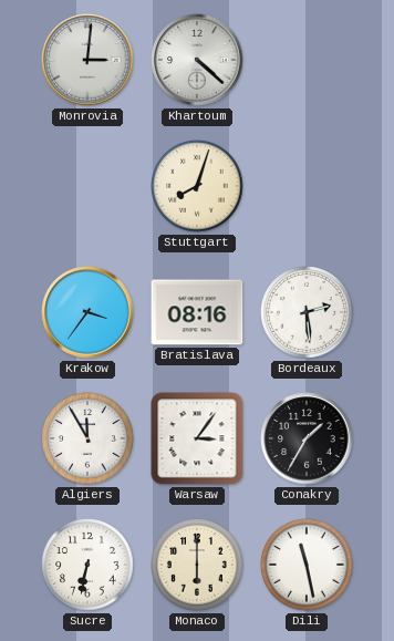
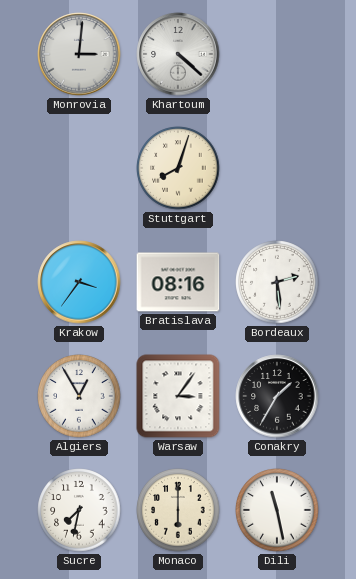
Algiers: 11:55 -> 12:55 (79, 396)
Sucre: 6:32 -> 7:32 (79, 510)
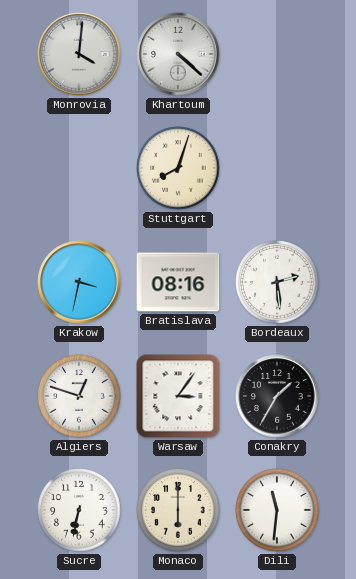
Monrovia: 3:01 -> 4:01 (79, 54)
Krakow: 3:36 -> 3:32 (79, 282)
Algiers: 12:55 -> 12:48 (79, 396)
Sucre: 7:32 -> 6:32 (79, 510)
Dili: 11:28 -> 11:31 (277, 510)
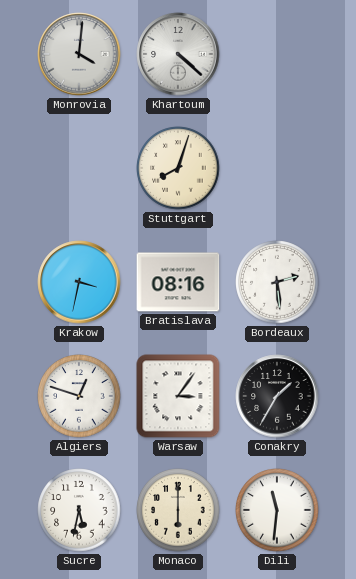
Sucre: 6:32 -> 5:32 (79, 510)
